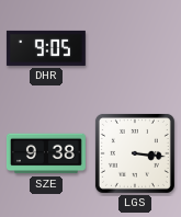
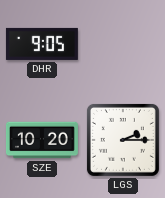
SZE: 9:38 -> 10:20 (42, 140)
LGS: 3:16 -> 2:15 (123, 140)
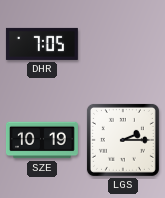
DHR: 9:05 -> 7:05 (42, 44)
SZE: 10:20 -> 10:19 (42, 140)
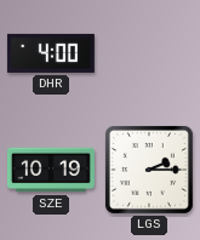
DHR: 7:05 -> 4:00 (51, 53)
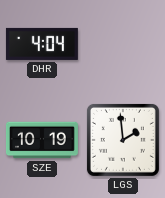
DHR: 4:00 -> 4:04 (42, 44)
LGS: 2:15 -> 1:59 (123, 140)
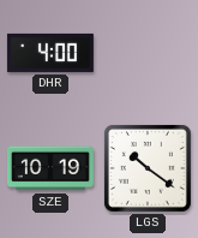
DHR: 4:04 -> 4:00 (50, 53)
LGS: 1:59 -> 10:21 (148, 168)
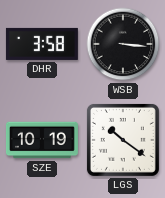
DHR: 4:00 -> 3:58 (42, 44)
WSB: none -> 3:16 (123, 44)
